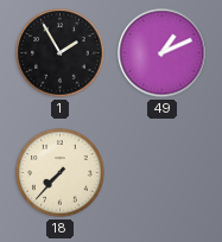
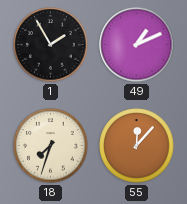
18: 7:37 -> 7:33 (51, 146)
55: none -> 12:07 (137, 146)
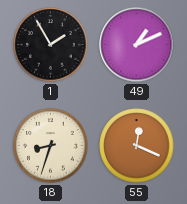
18: 7:33 -> 8:33 (51, 146)
55: 12:07 -> 12:19 (137, 146)
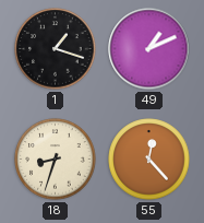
1: 1:55 -> 1:18 (56, 49)
55: 12:19 -> 12:23 (149, 160)
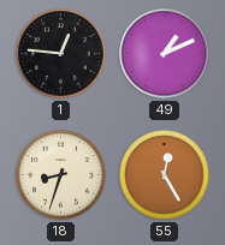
1: 1:18 -> 12:46 (61, 54)
55: 12:23 -> 12:25 (165, 175)
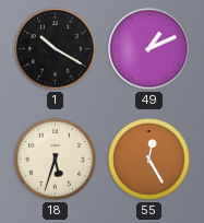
1: 12:46 -> 10:20 (56, 49)
18: 8:33 -> 5:33 (56, 160)
